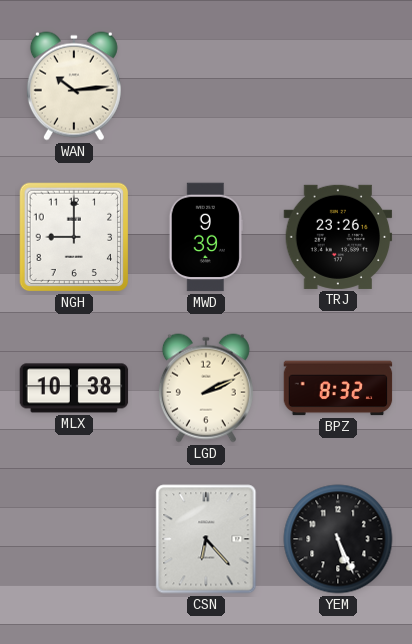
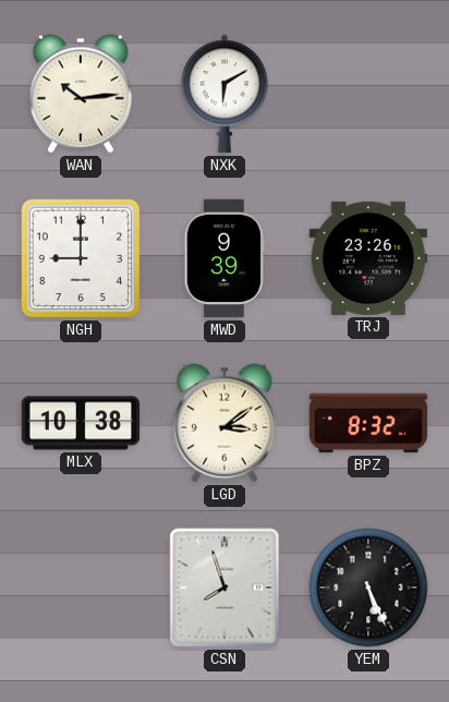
NXK: none -> 6:10 (225, 94)
LGD: 2:11 -> 3:09 (225, 423)
CSN: 6:23 -> 7:57 (225, 588)
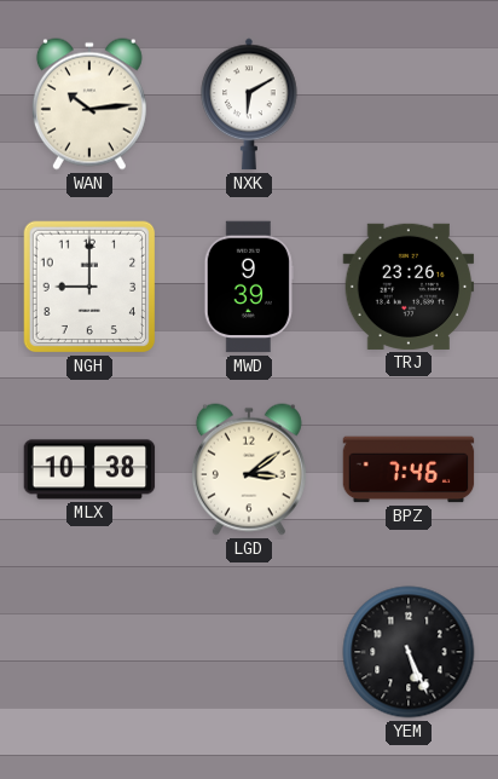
BPZ: 8:32 -> 7:46 (409, 469)
CSN: 7:57 -> none (225, 588)
